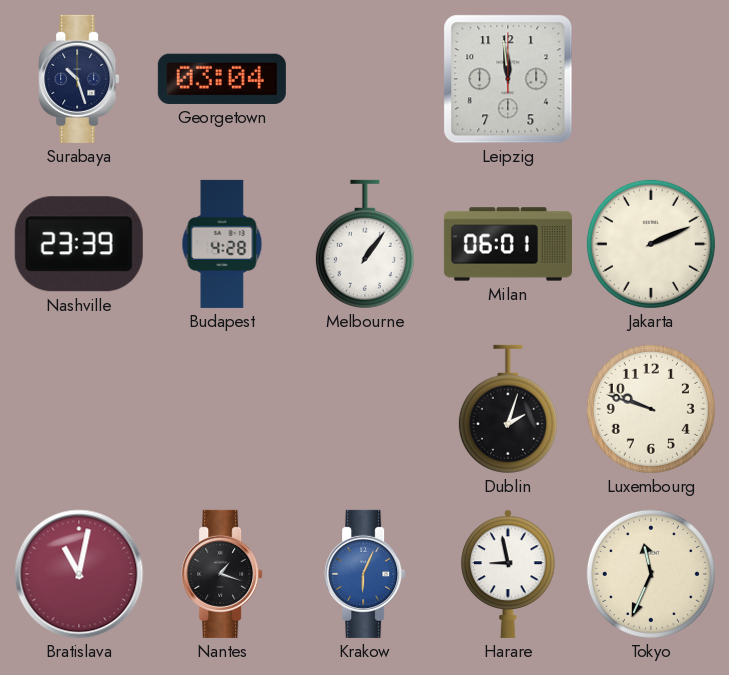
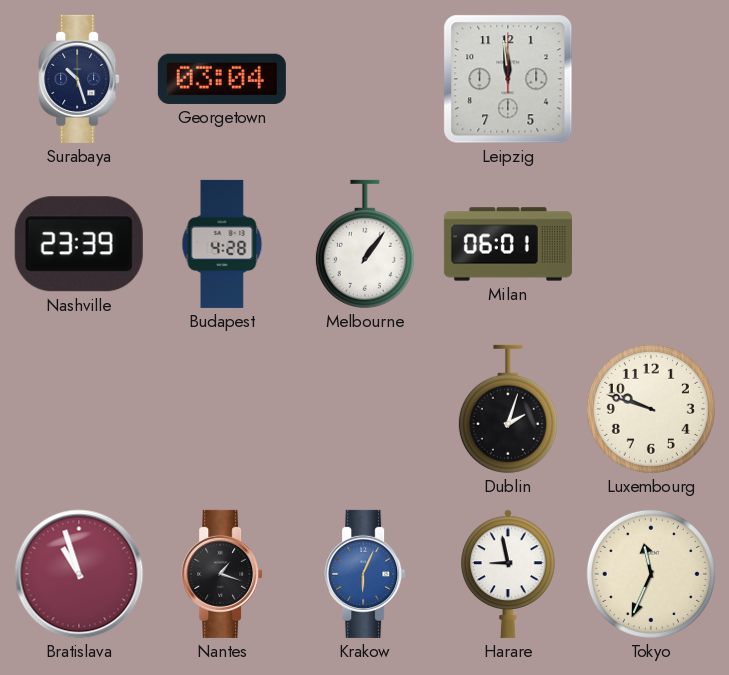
Jakarta: 2:11 -> none (651, 244)
Bratislava: 11:02 -> 10:57 (79, 574)
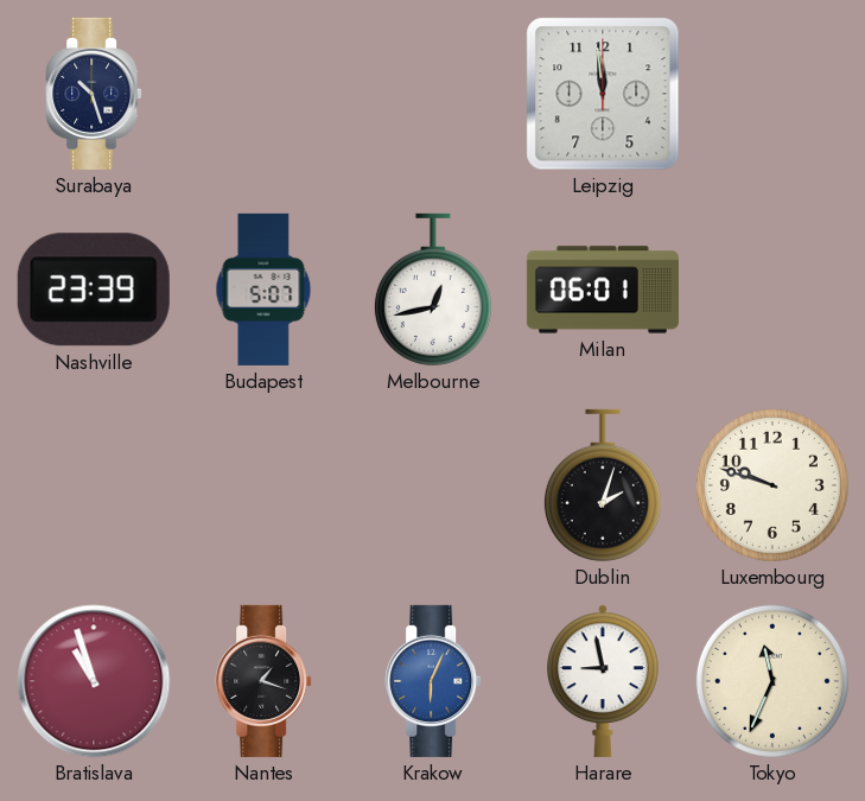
Georgetown: 03:04 -> none (222, 79)
Budapest: 4:28 -> 5:07 (263, 290)
Melbourne: 1:06 -> 12:43 (433, 290)
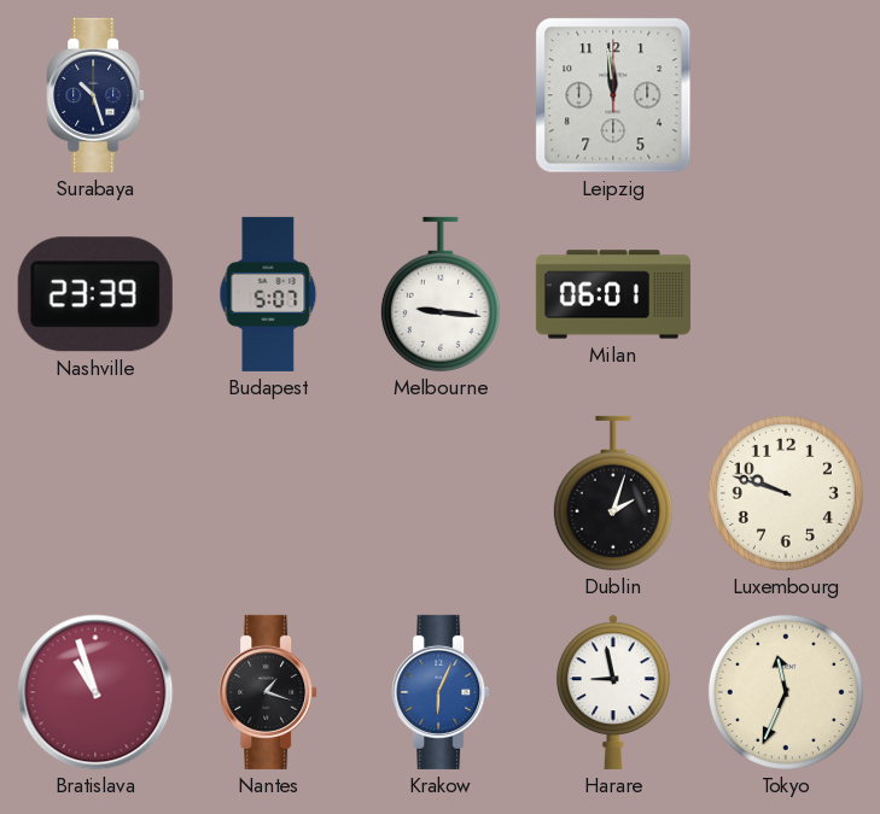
Melbourne: 12:43 -> 9:16 (441, 294)
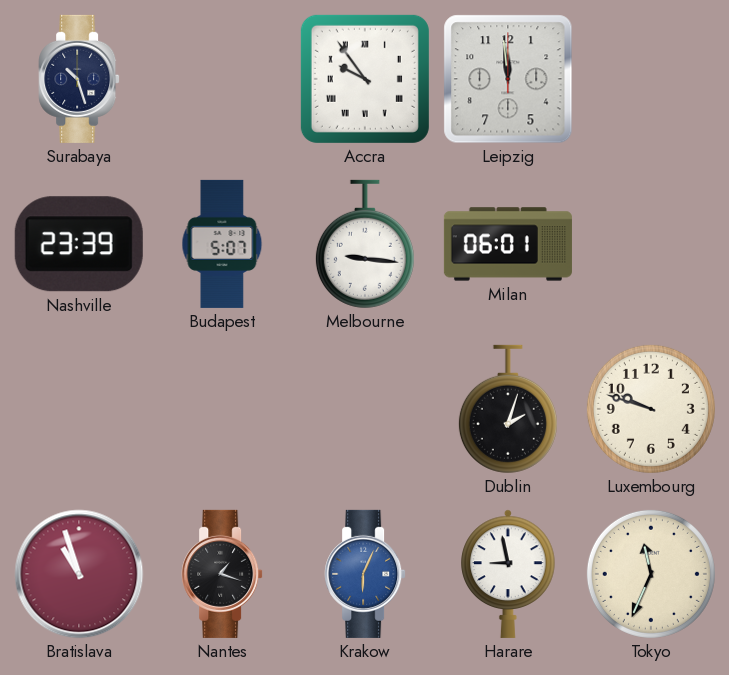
Accra: none -> 9:54 (365, 79)
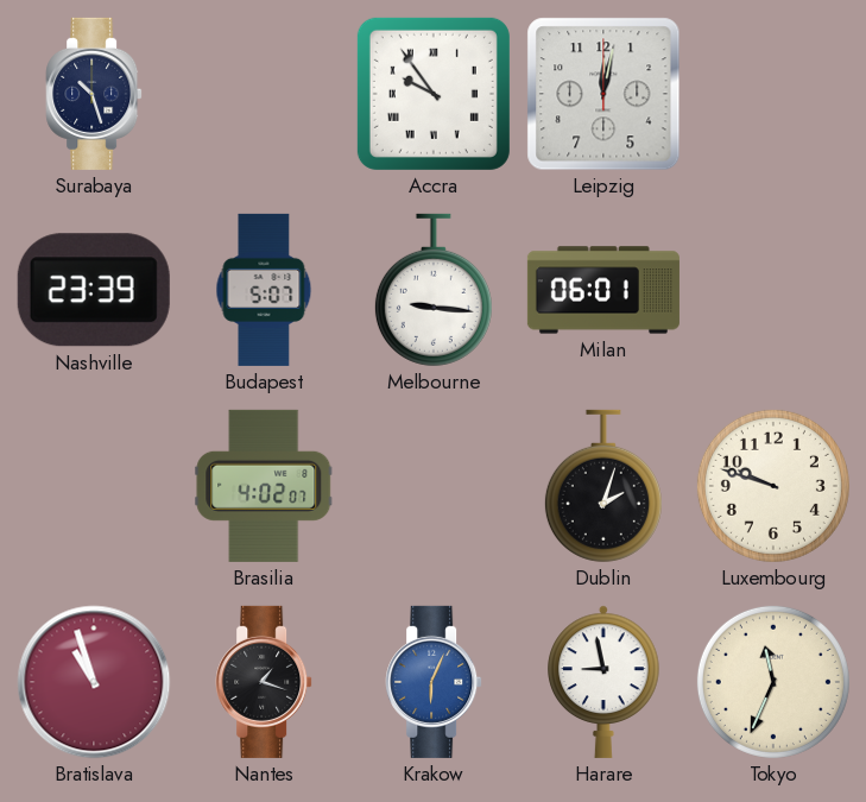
Leipzig: 11:59 -> 12:02 (603, 94)
Brasilia: none -> 4:02 (264, 486)
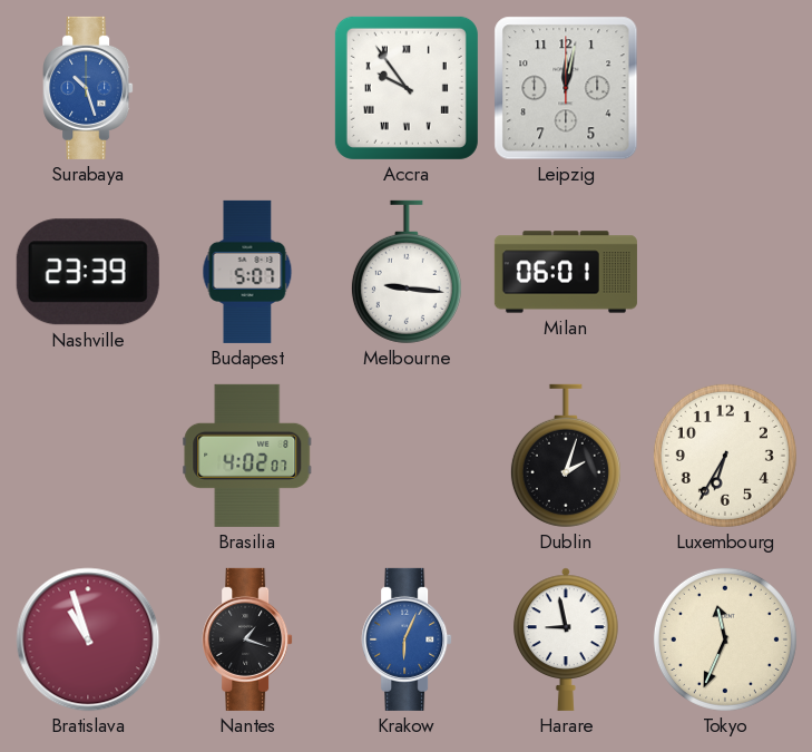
Surabaya dial: navy -> blue (88, 88)
Luxembourg: 9:48 -> 6:35 (725, 456)
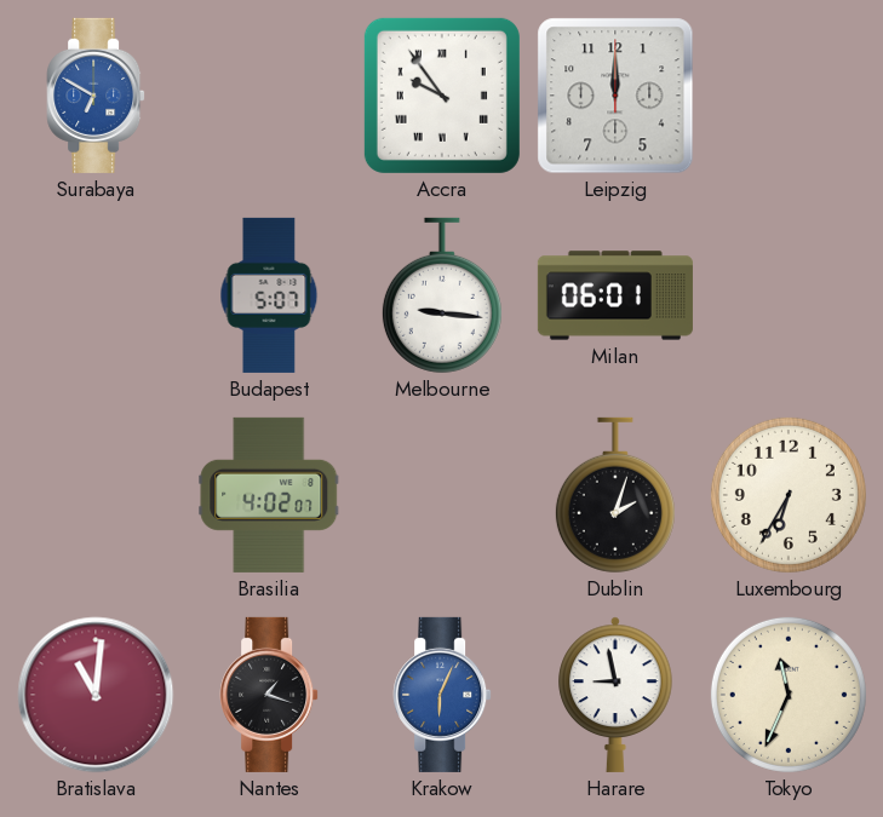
Surabaya: 10:27 -> 6:50 (96, 96)
Leipzig: 12:02 -> 12:00 (615, 96)
Nashville: 23:39 -> none (88, 272)
Bratislava: 10:57 -> 11:01 (96, 695)
